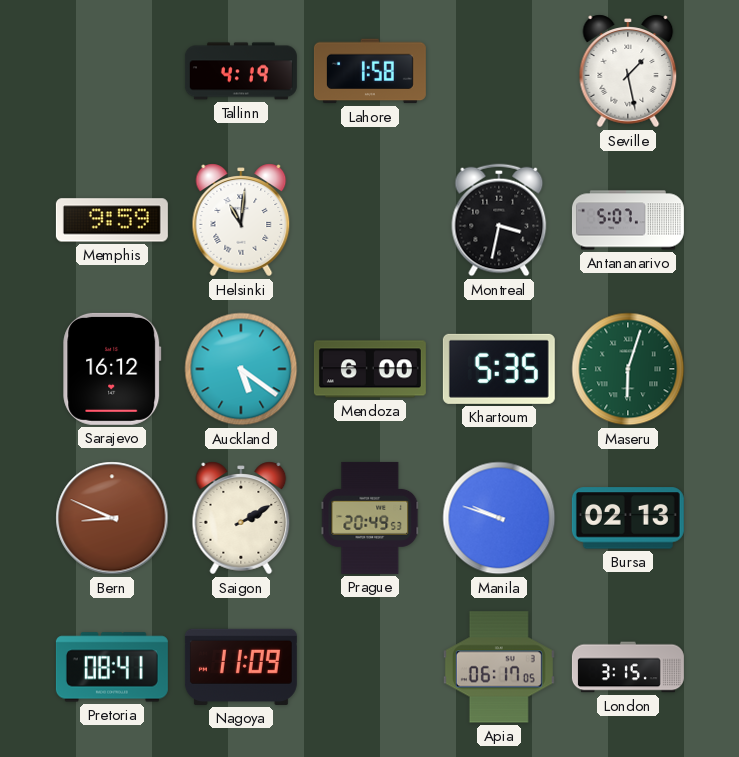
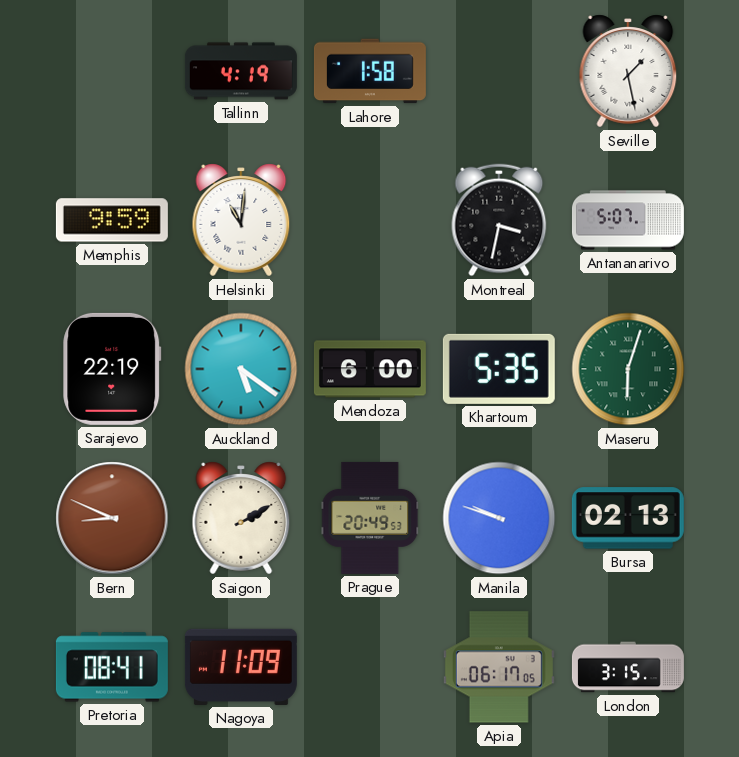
Sarajevo: 16:12 -> 22:19 (112, 369)
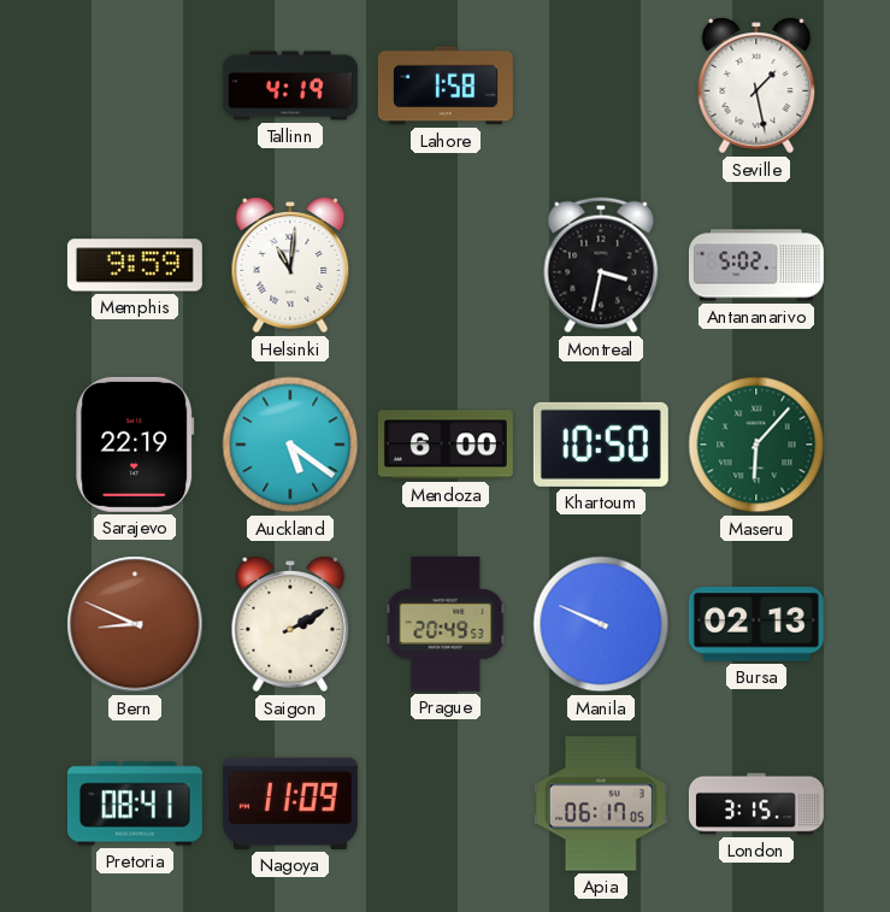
Antananarivo: 5:07 -> 5:02 (756, 265)
Khartoum: 5:35 -> 10:50 (601, 445)
Maseru: 6:03 -> 6:07 (756, 445)
Manila: 9:48 -> 9:49 (601, 624)
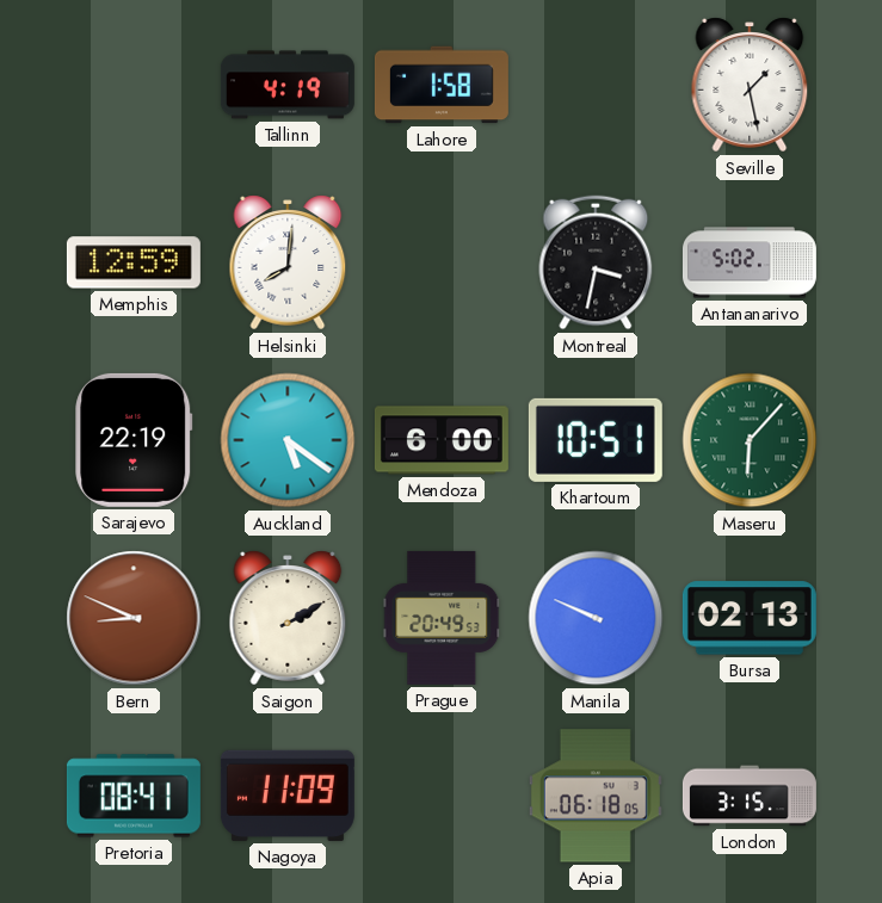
Memphis: 9:59 -> 12:59 (134, 262)
Helsinki: 11:01 -> 8:01 (288, 262)
Khartoum: 10:50 -> 10:51 (596, 440)
Apia: 06:17 -> 06:18 (596, 796)
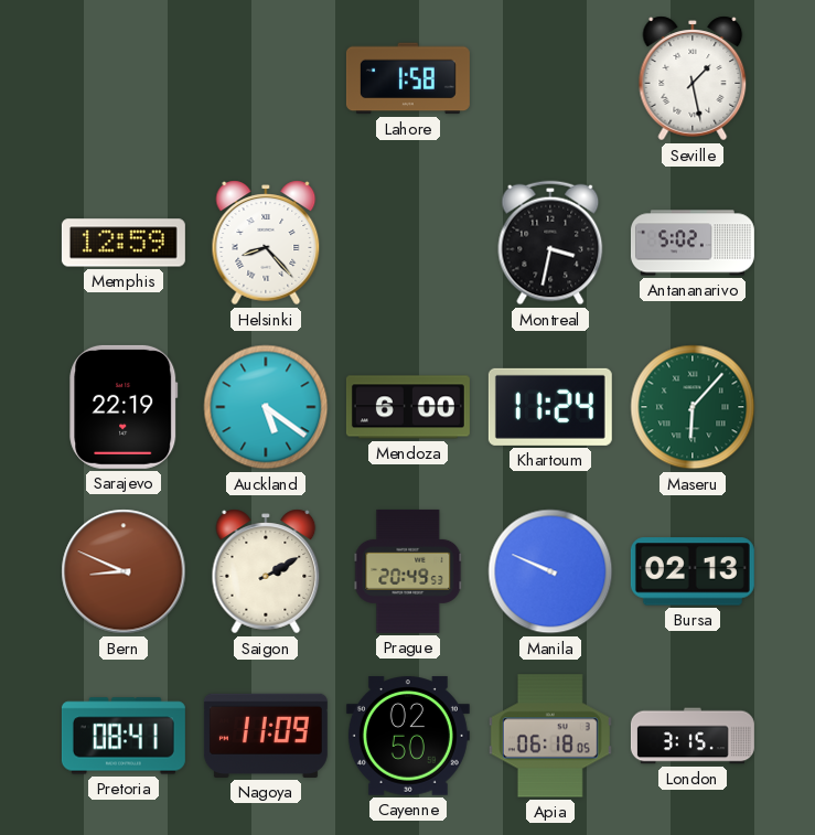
Tallinn: 4:19 -> none (288, 85)
Helsinki: 8:01 -> 8:23 (266, 243)
Khartoum: 10:51 -> 11:24 (550, 407)
Cayenne: none -> 02:50 (408, 736)
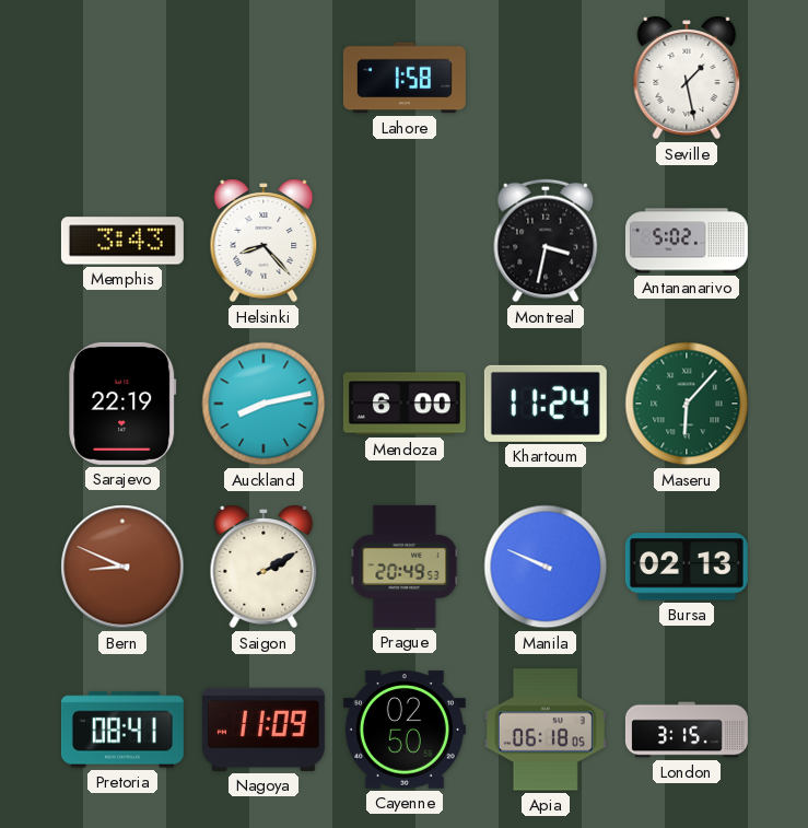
Memphis: 12:59 -> 3:43 (122, 241)
Auckland: 5:21 -> 8:13 (264, 404)
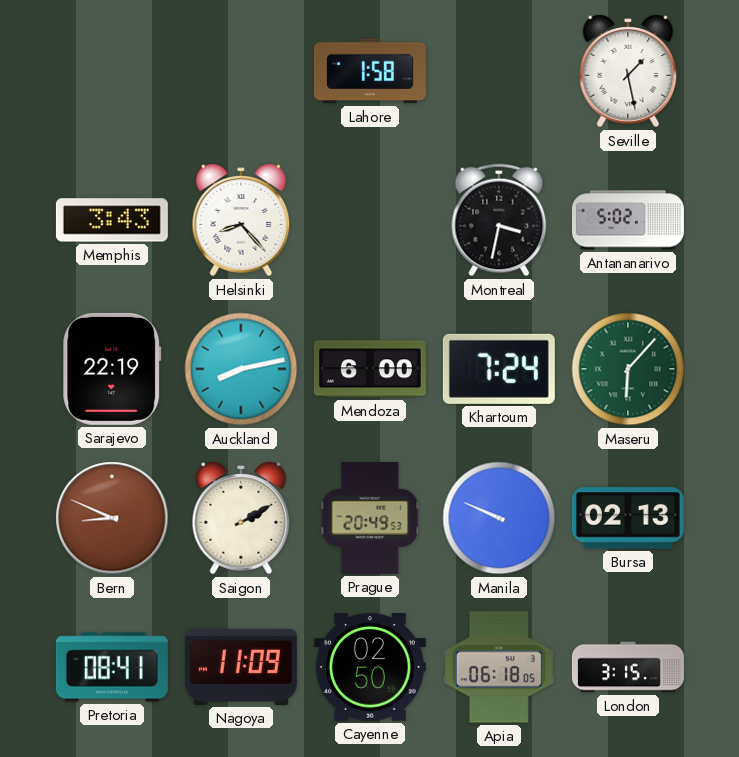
Khartoum: 11:24 -> 7:24 (499, 369)
